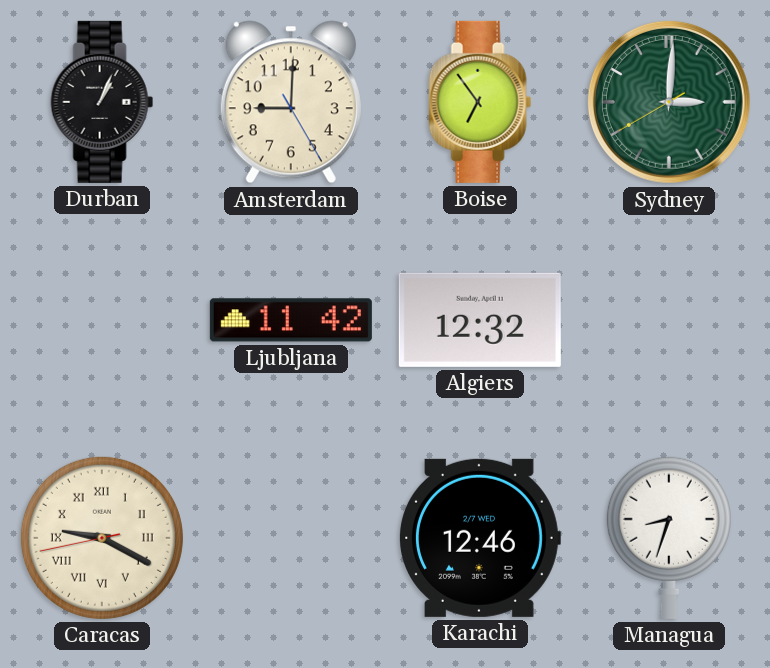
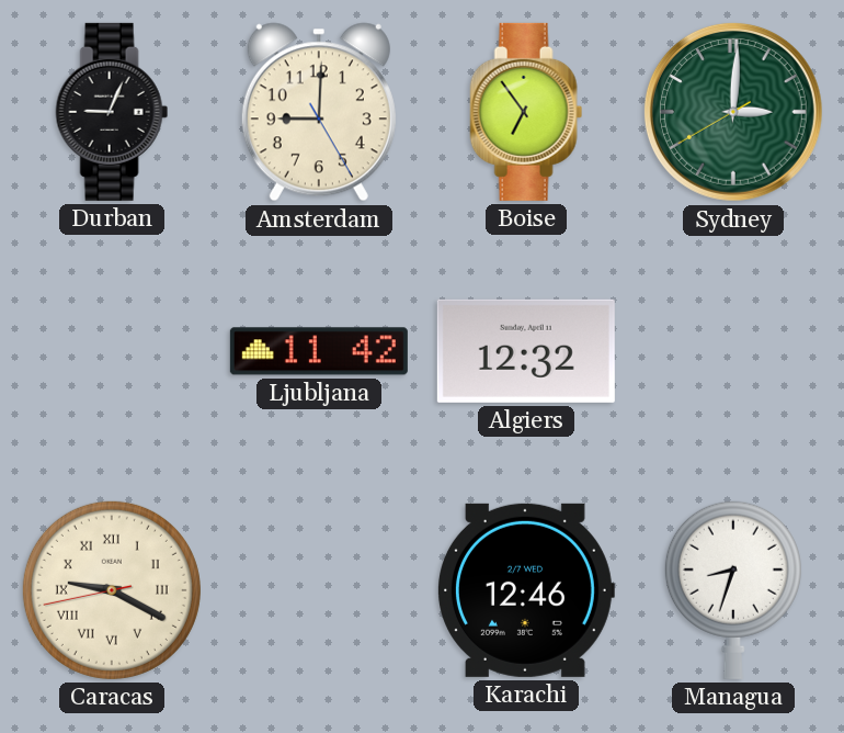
Durban: 1:04 -> 9:04 (112, 112)
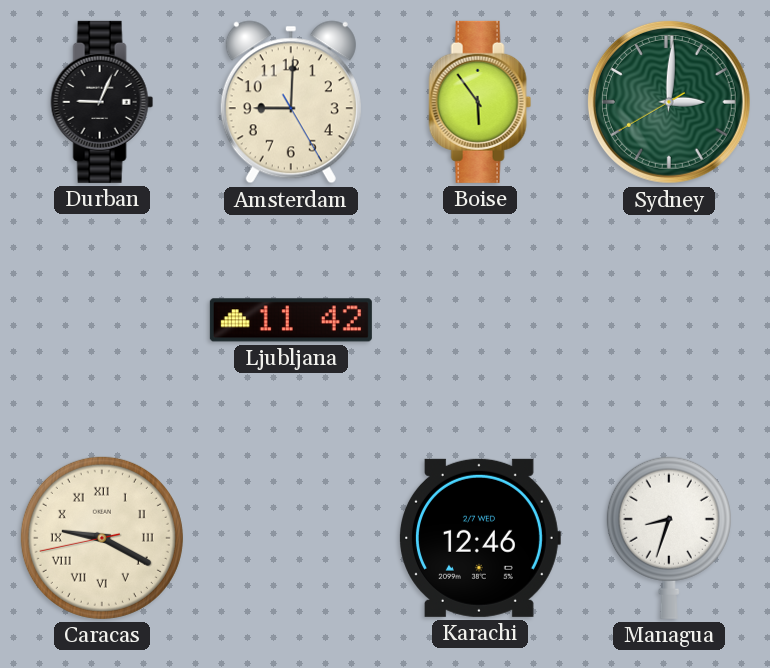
Boise: 6:54 -> 5:54 (480, 102)
Algiers: 12:32 -> none (526, 351)
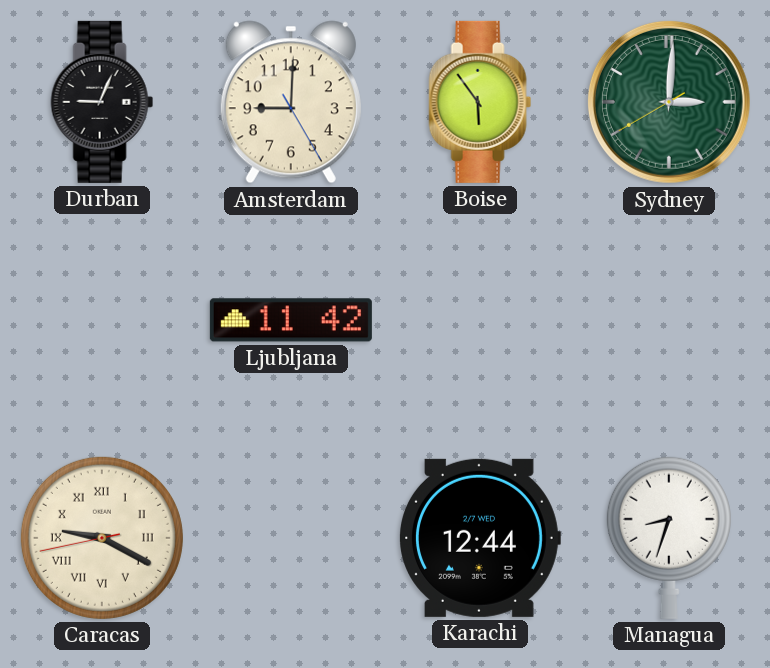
Karachi: 12:46 -> 12:44 (480, 538)
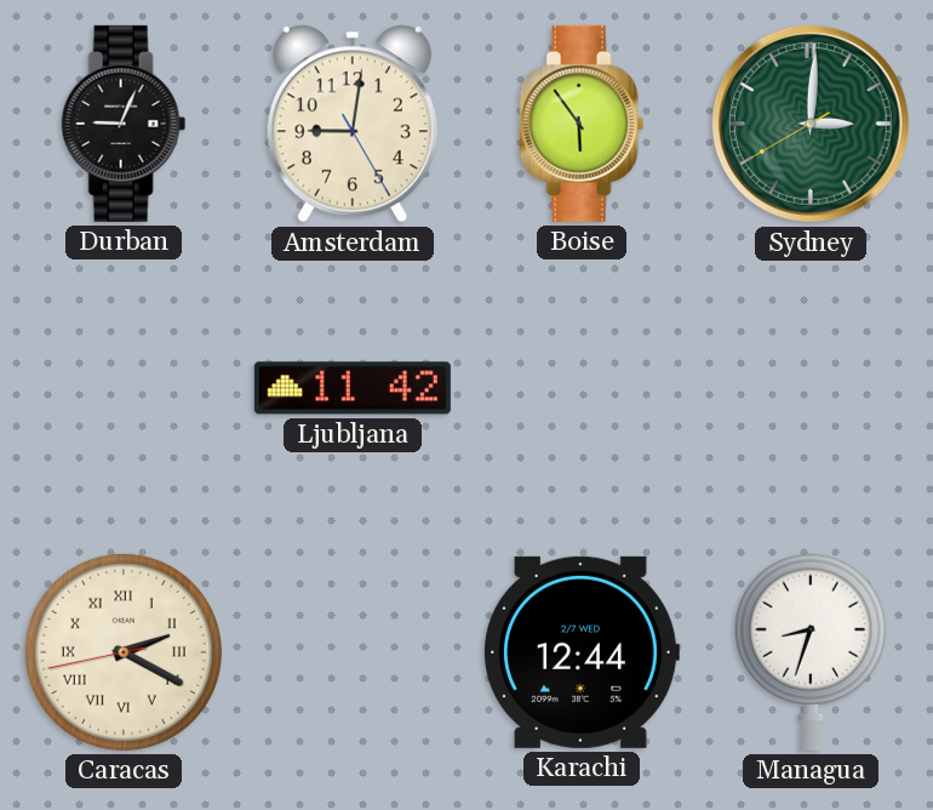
Amsterdam: 9:00 -> 9:01 (353, 124)
Caracas: 9:19 -> 2:19 (124, 652)
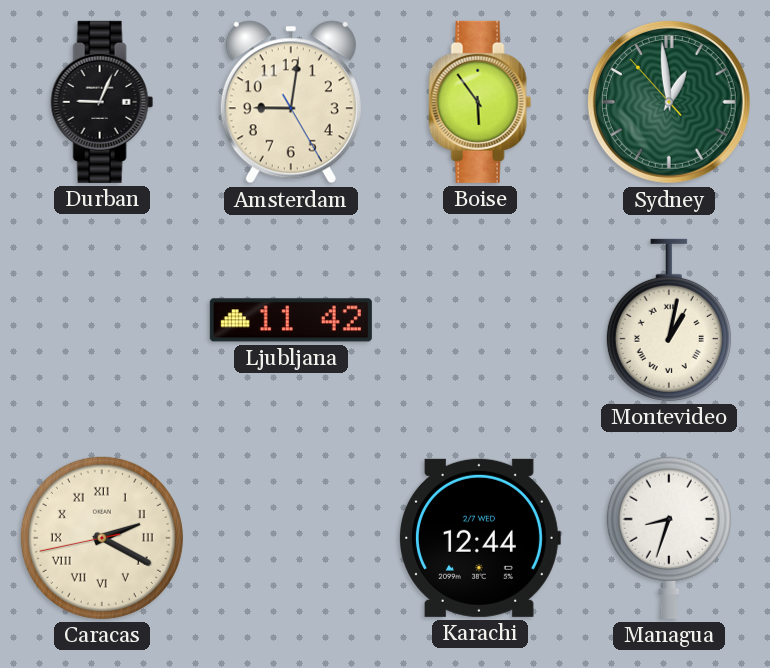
Sydney: 3:00 -> 12:58 (669, 102)
Montevideo: none -> 1:02 (669, 320)
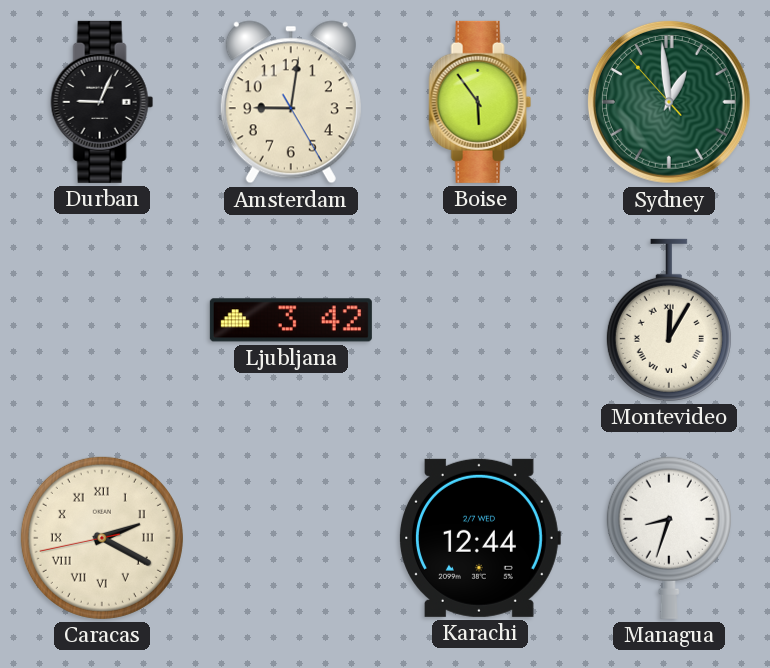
Ljubljana: 11:42 -> 3:42 (291, 320)
Montevideo: 1:02 -> 12:05 (669, 320)
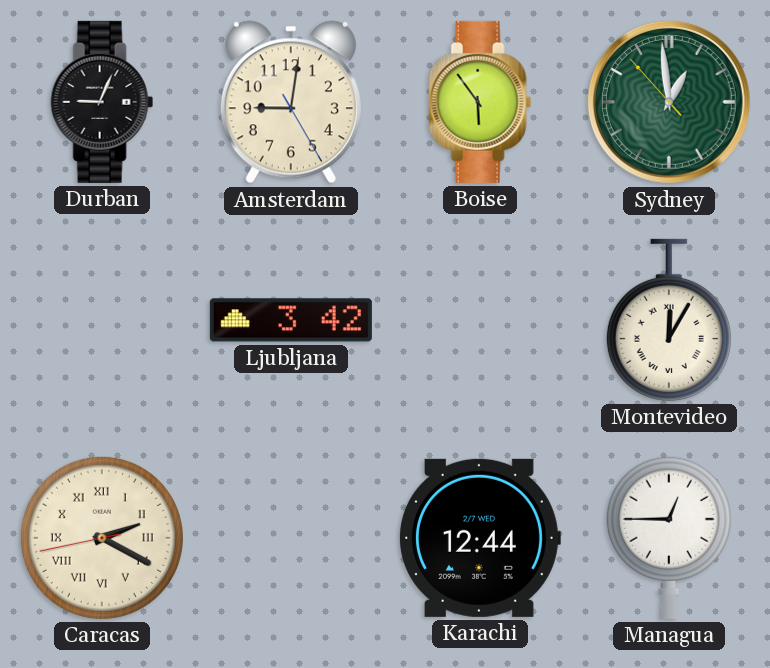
Managua: 8:33 -> 12:45 (669, 538)
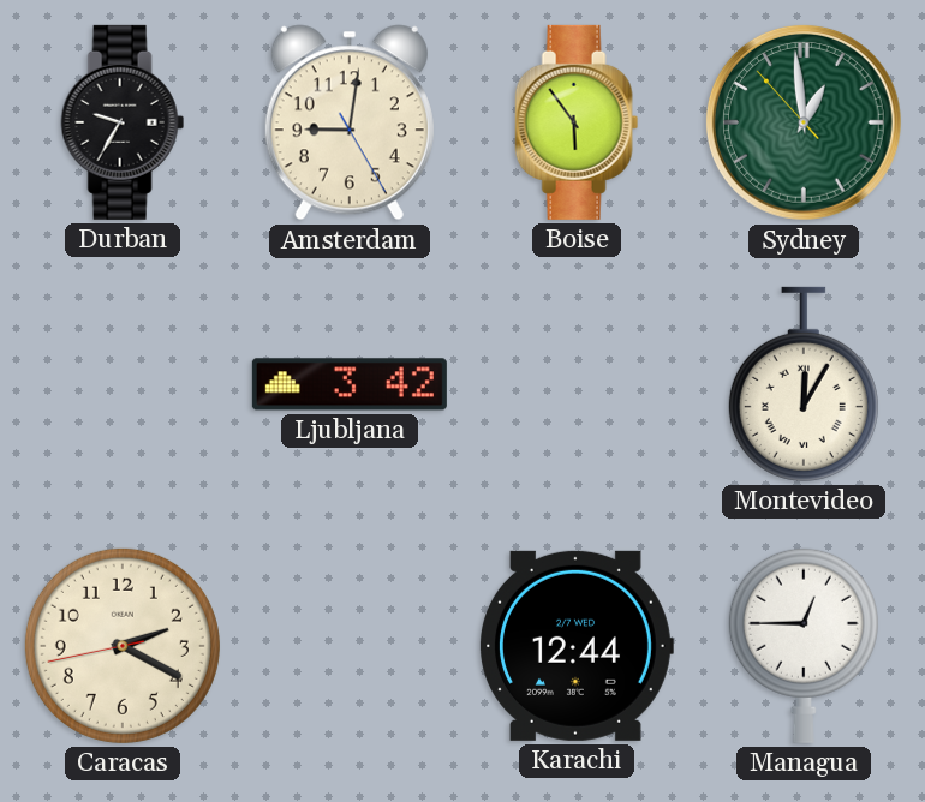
Durban: 9:04 -> 9:35 (123, 122)
Caracas numerals: Roman -> Arabic (123, 646)
